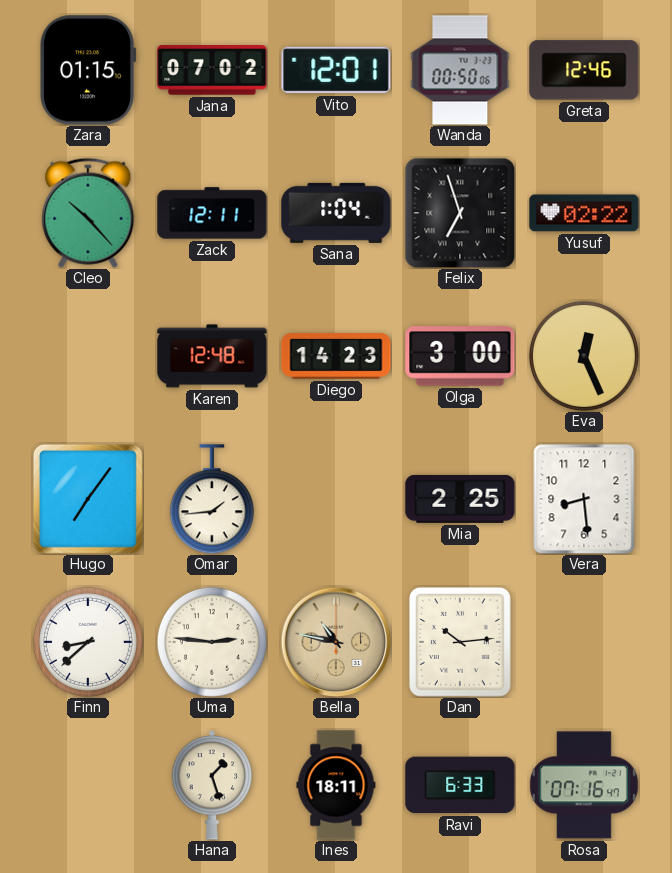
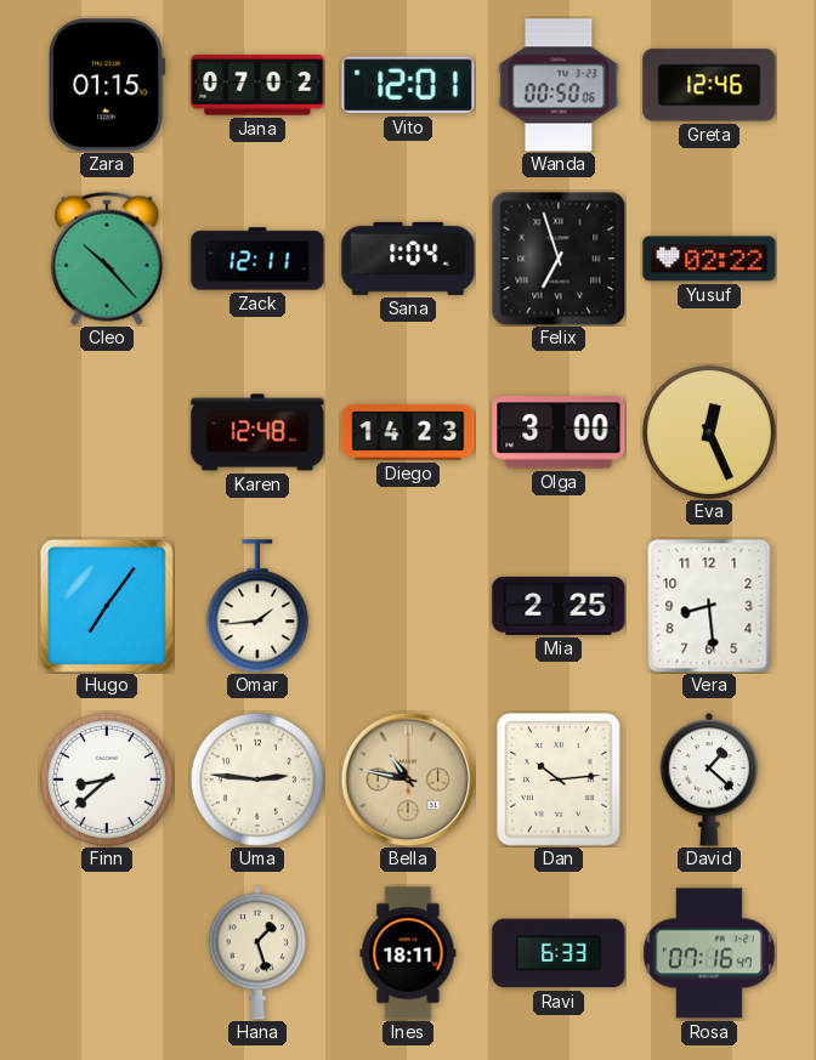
David: none -> 1:22 (709, 781)
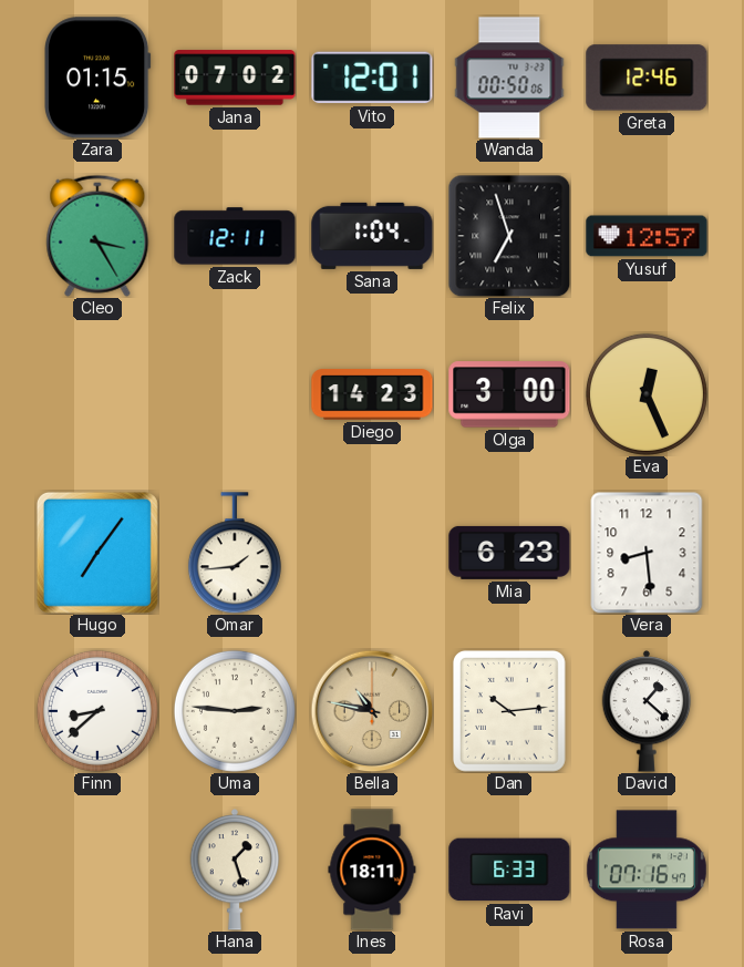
Cleo: 10:23 -> 3:25 (97, 236)
Yusuf: 02:22 -> 12:57 (647, 236)
Karen: 12:48 -> none (257, 432)
Mia: 2:25 -> 6:23 (509, 553)
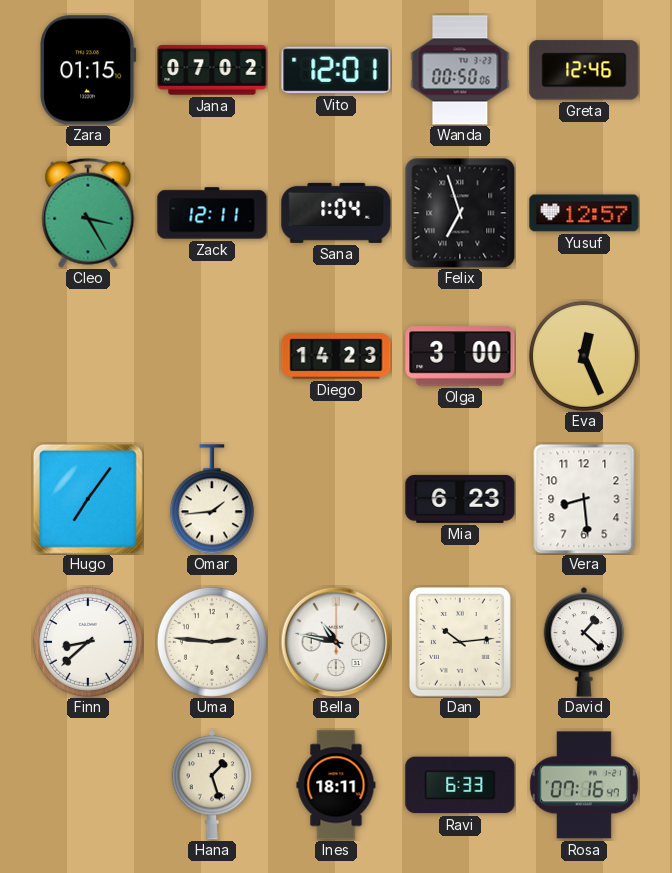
Bella dial: champagne -> white (336, 642)
